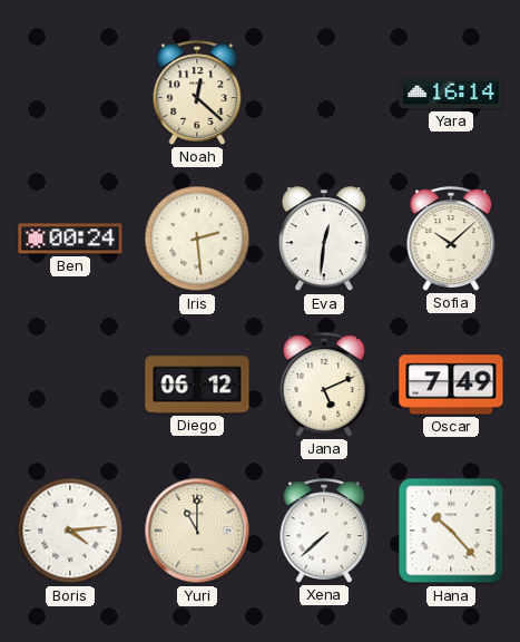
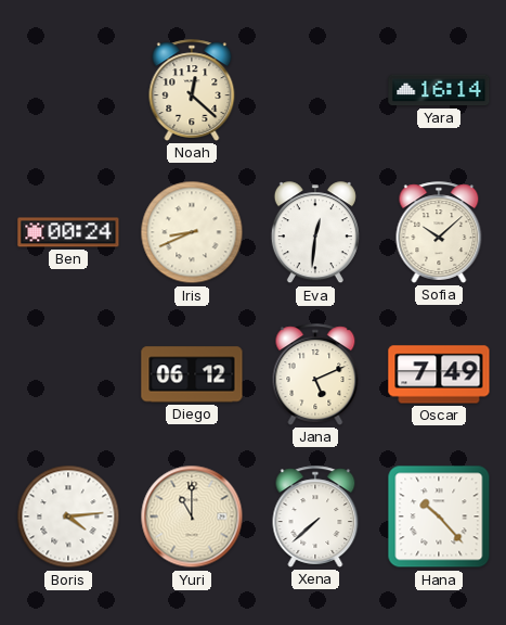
Iris: 2:29 -> 8:41 (192, 232)
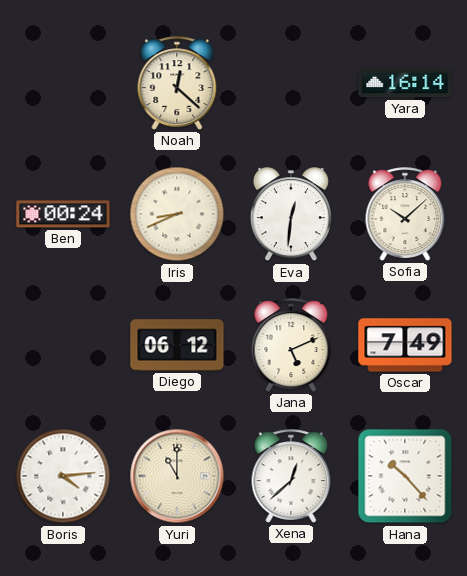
Xena: 7:38 -> 12:38 (291, 476)
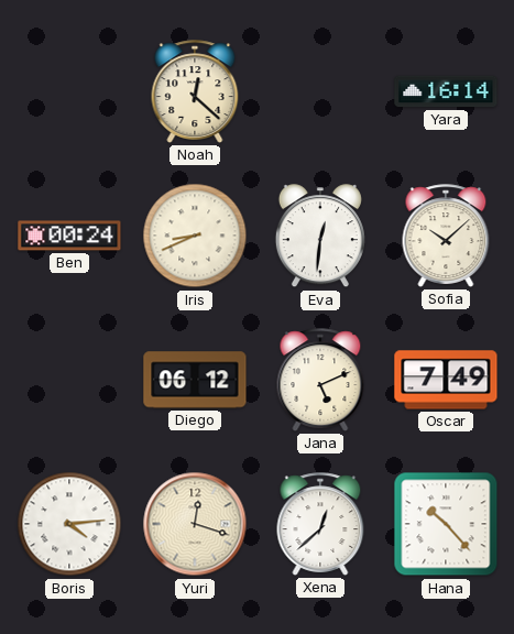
Yuri: 11:00 -> 12:18 (195, 524)
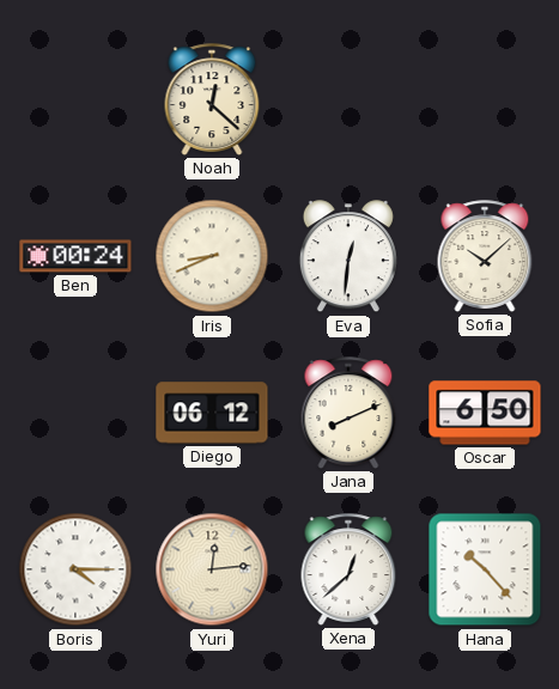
Yara: 16:14 -> none (446, 91)
Jana: 5:11 -> 8:11 (348, 413)
Oscar: 7:49 -> 6:50 (485, 413)
Boris: 4:14 -> 4:15 (75, 569)
Yuri: 12:18 -> 12:14 (212, 569)
